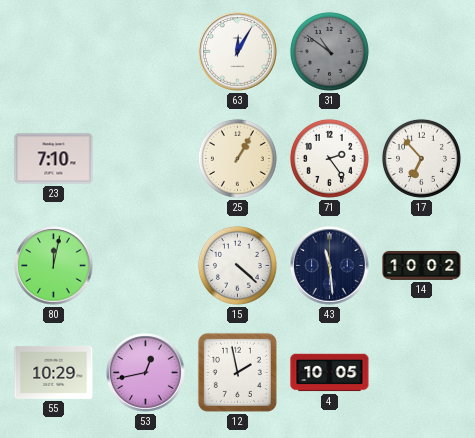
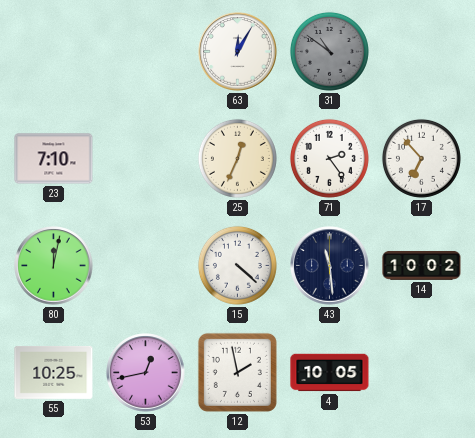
25: 1:05 -> 12:34 (237, 158)
55: 10:29 -> 10:25 (54, 372)
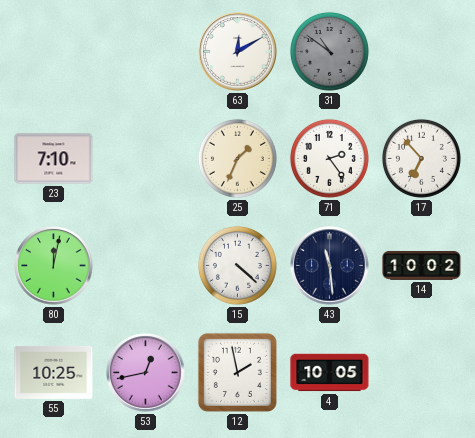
63: 12:05 -> 12:10 (238, 52)
25: 12:34 -> 1:34 (237, 158)
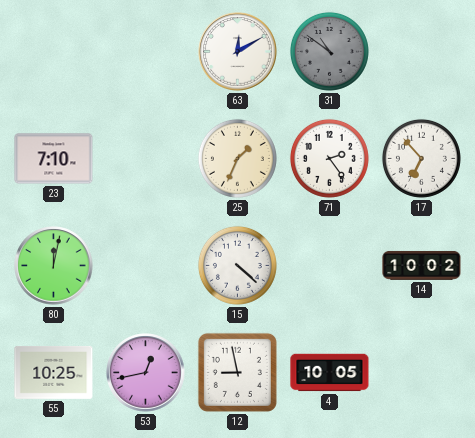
43: 11:29 -> none (330, 266)
12: 1:58 -> 8:58 (237, 372)
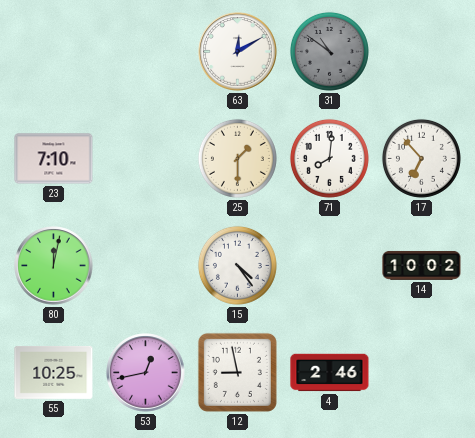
25: 1:34 -> 1:30 (237, 158)
71: 2:24 -> 8:01 (329, 158)
15: 4:22 -> 4:24 (237, 265)
4: 10:05 -> 2:46 (330, 373)
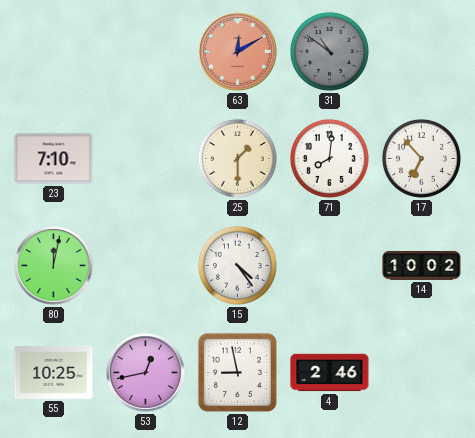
63 dial: white -> salmon (238, 52)
